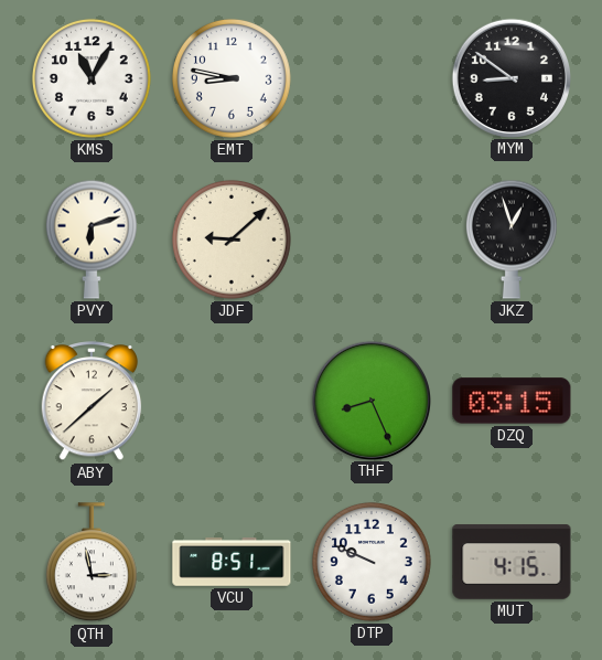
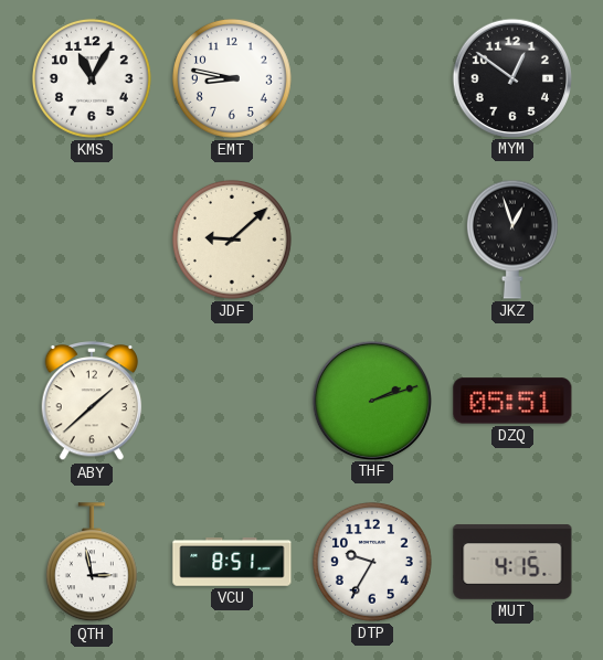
MYM: 8:51 -> 12:51 (511, 77)
PVY: 6:12 -> none (92, 239)
THF: 8:26 -> 2:12 (371, 400)
DZQ: 03:15 -> 05:51 (512, 401)
DTP: 9:49 -> 9:35 (372, 562)
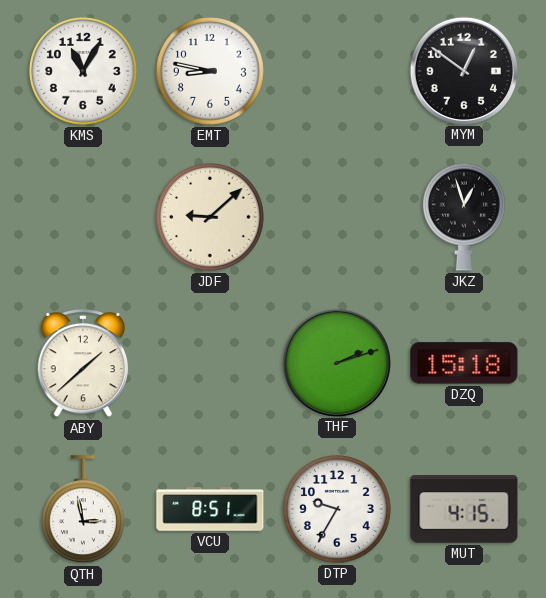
DZQ: 05:51 -> 15:18 (464, 363)
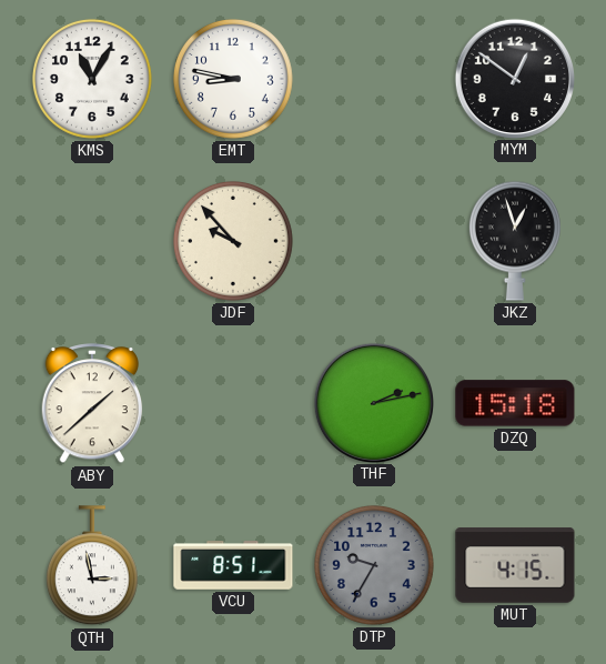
JDF: 9:08 -> 9:53 (233, 241)
THF: 2:12 -> 2:13 (373, 402)
DTP dial: white -> grey (374, 565)
